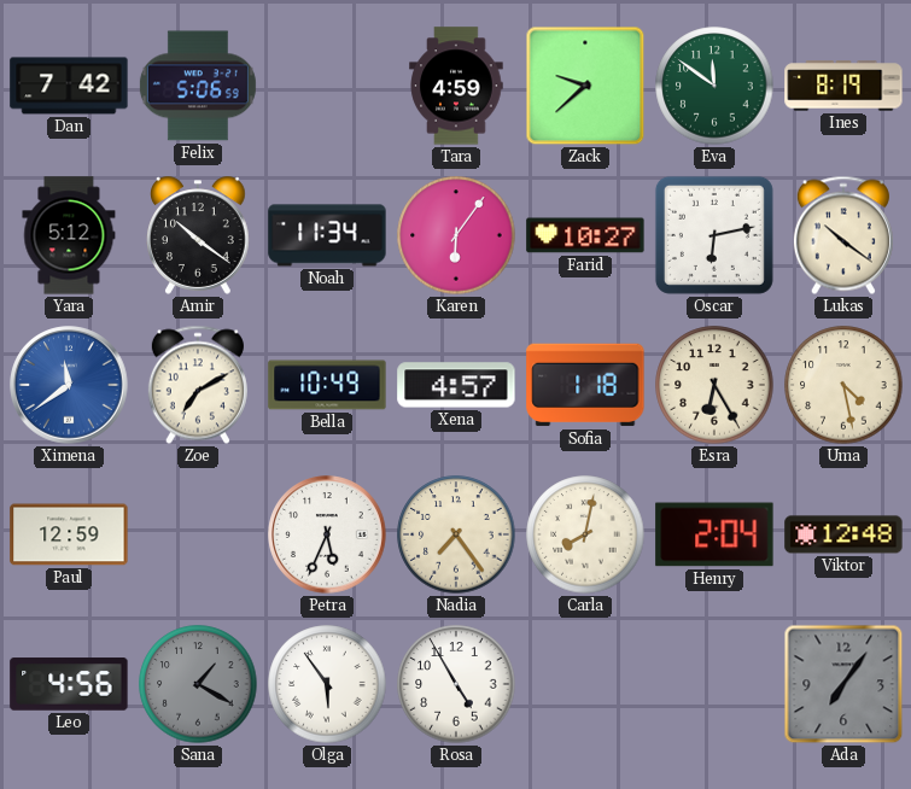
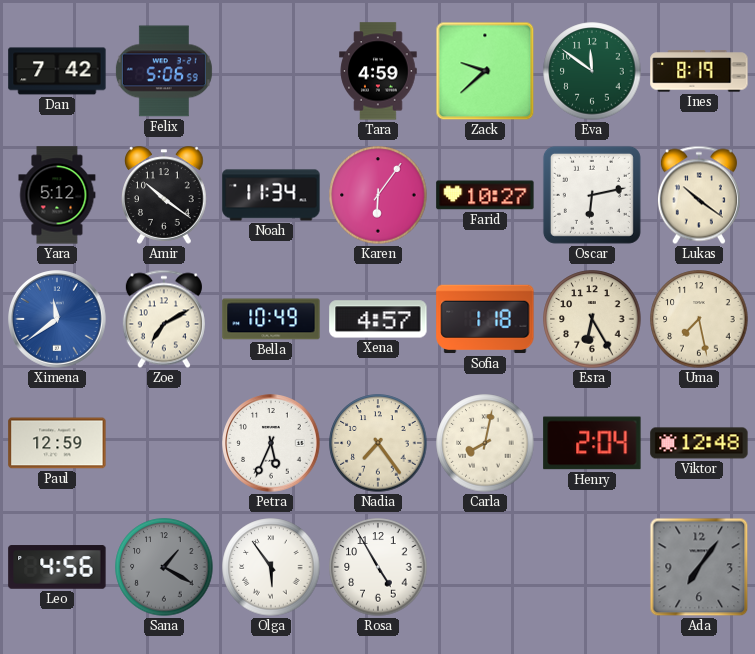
Uma: 4:28 -> 7:28 (699, 319)
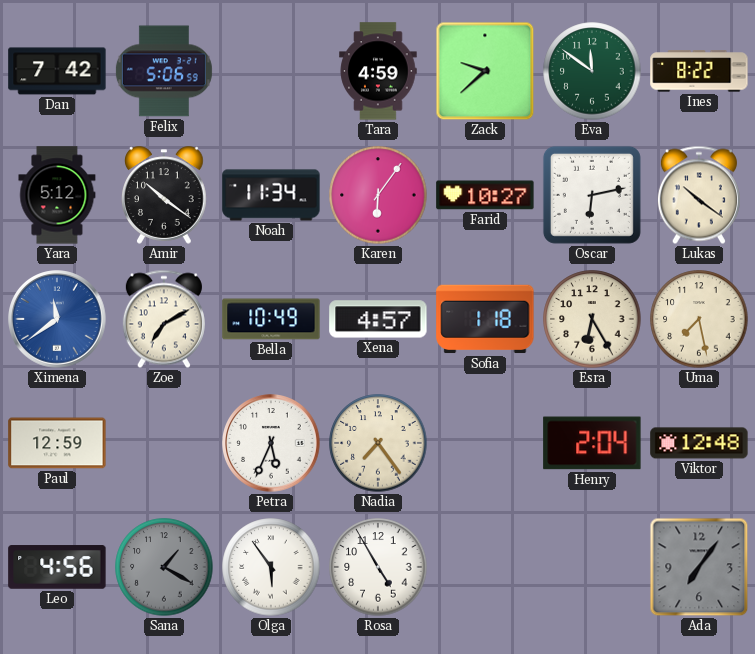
Ines: 8:19 -> 8:22 (699, 71)
Carla: 8:02 -> none (485, 443)
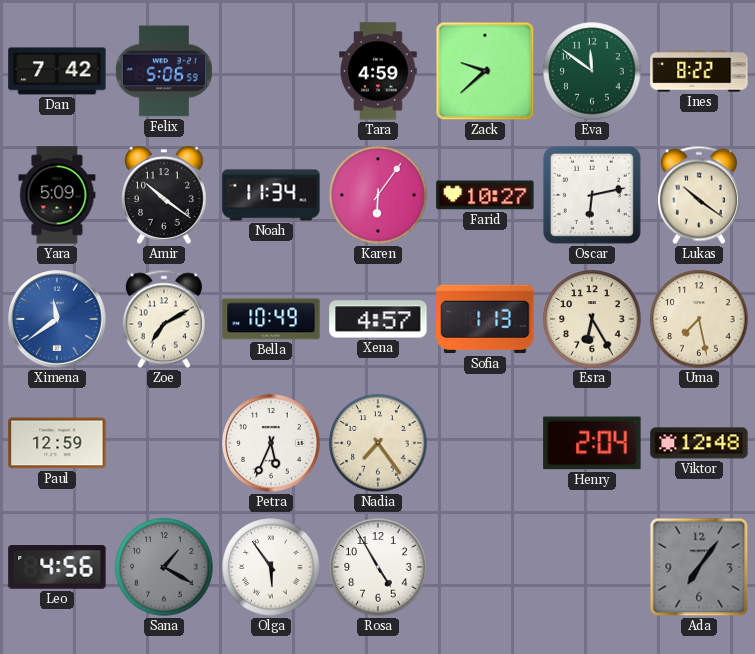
Yara: 5:12 -> 5:09 (57, 195)
Sofia: 1:18 -> 1:13 (485, 319)
